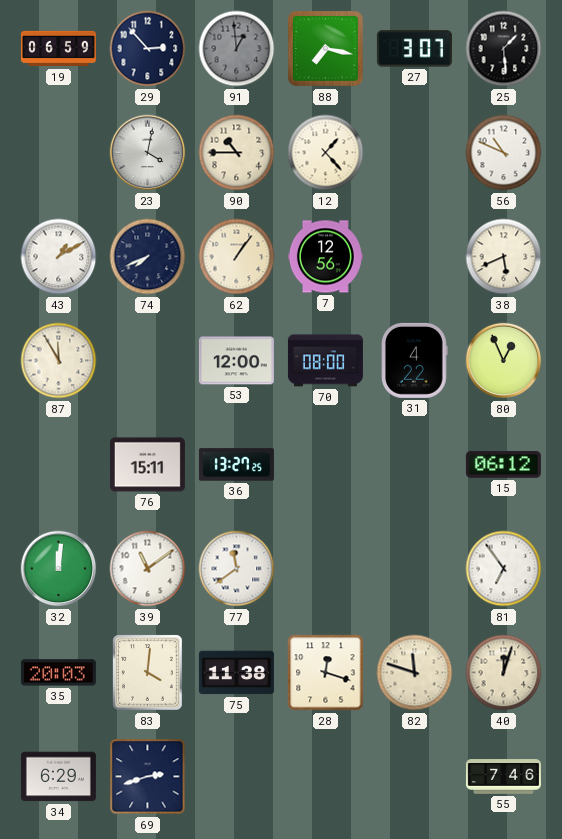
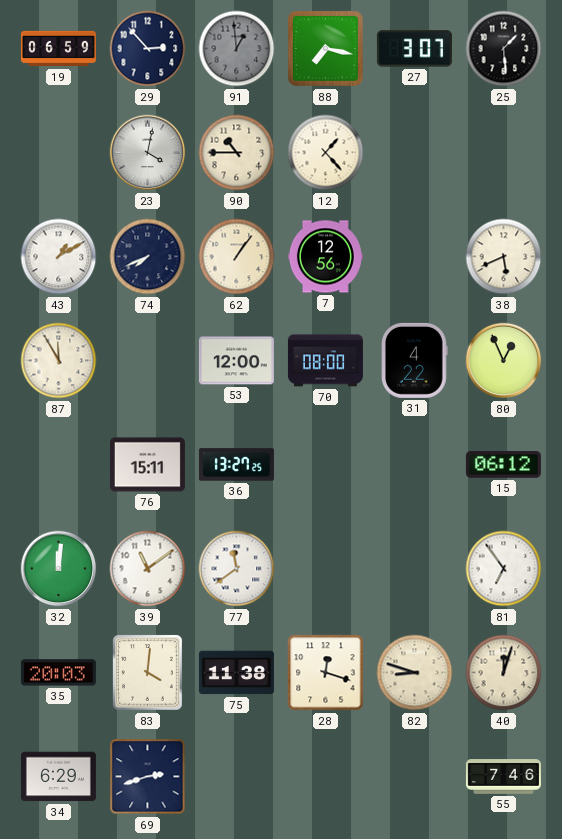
56: 10:49 -> none (504, 153)
82: 11:48 -> 8:48 (415, 673)
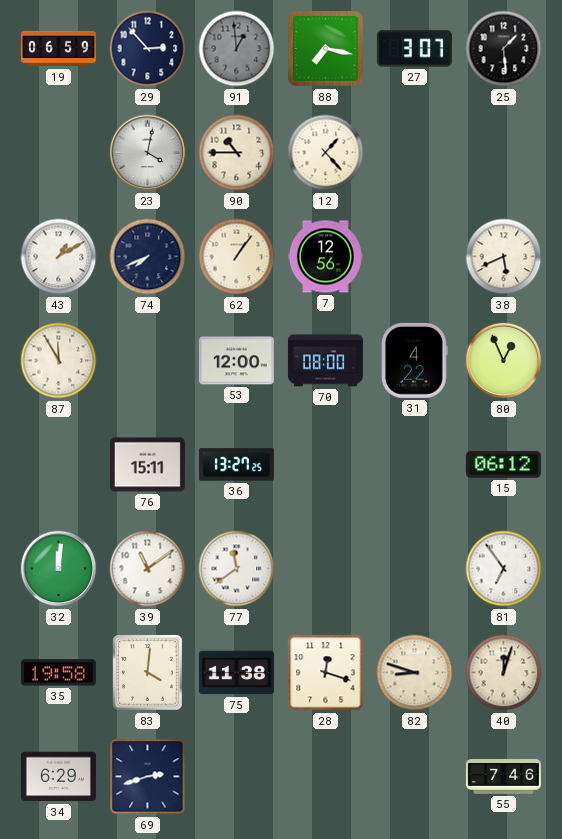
35: 20:03 -> 19:58 (58, 673)
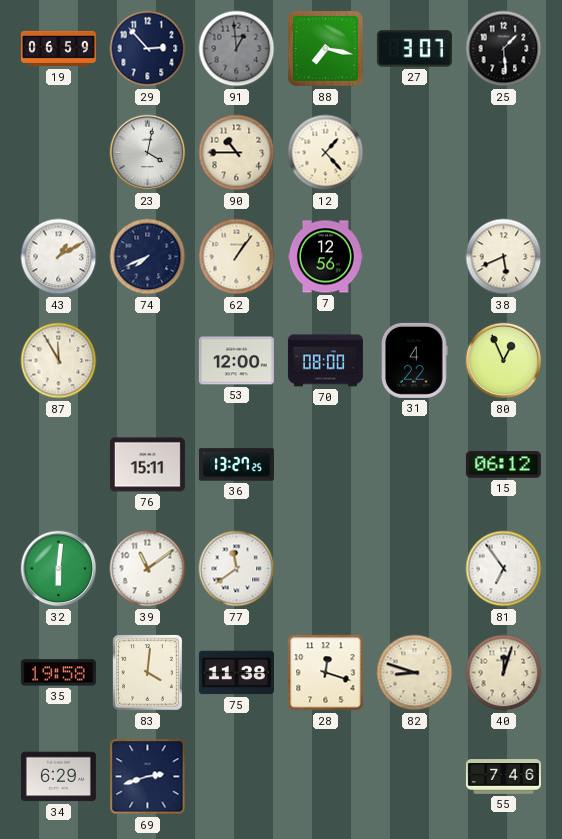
32: 12:01 -> 6:01 (59, 569)
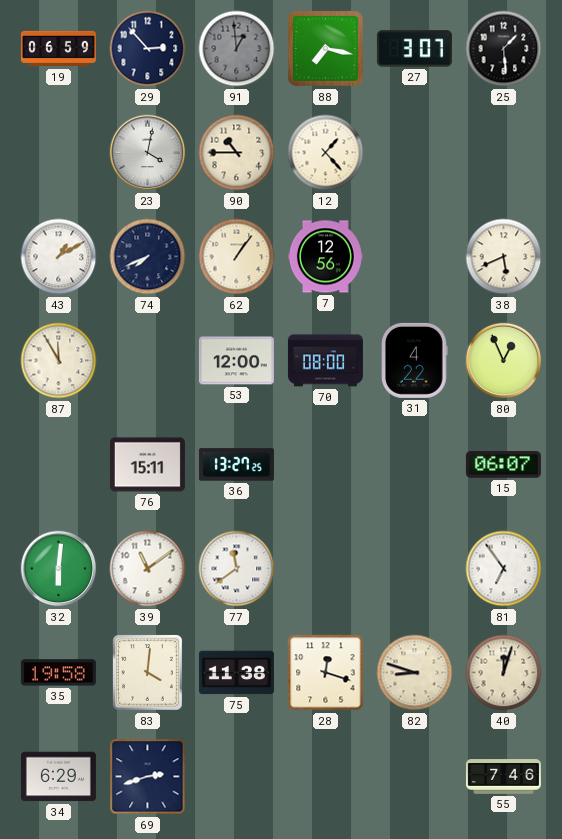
15: 06:12 -> 06:07 (503, 465)
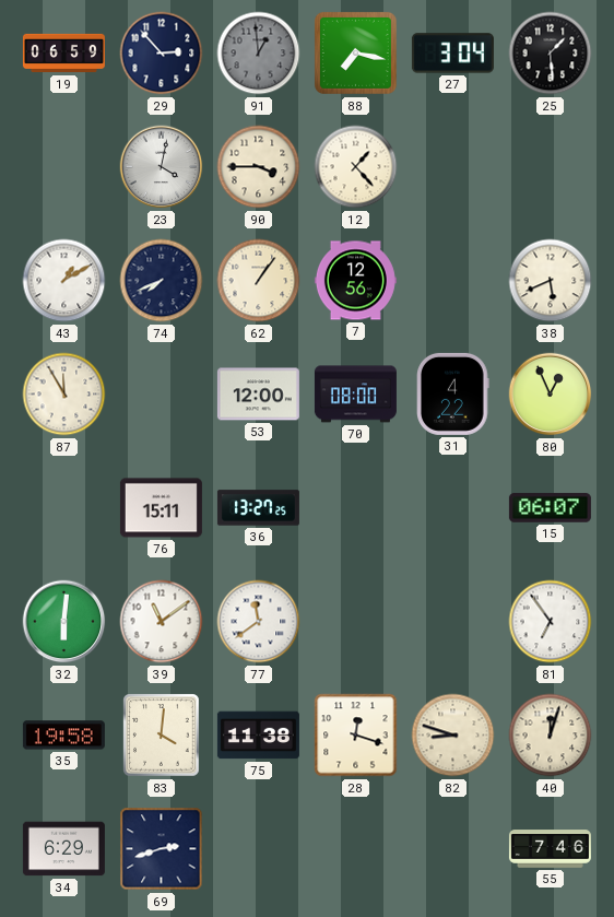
27: 3:07 -> 3:04 (452, 54)
90: 10:45 -> 3:45 (259, 167)
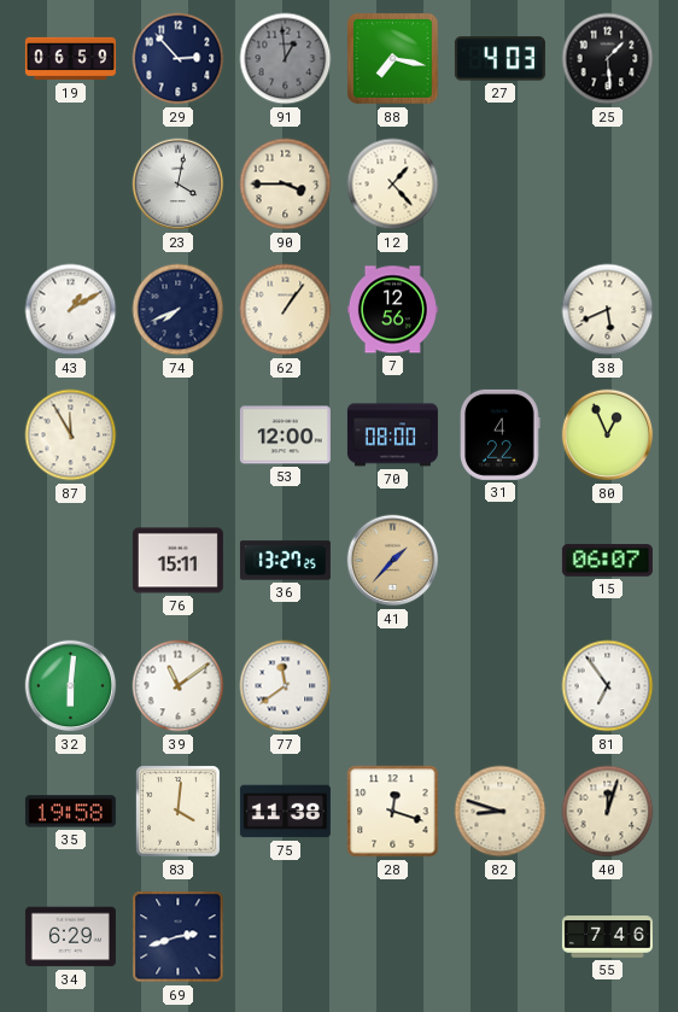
27: 3:04 -> 4:03 (499, 59)
41: none -> 1:37 (393, 561)
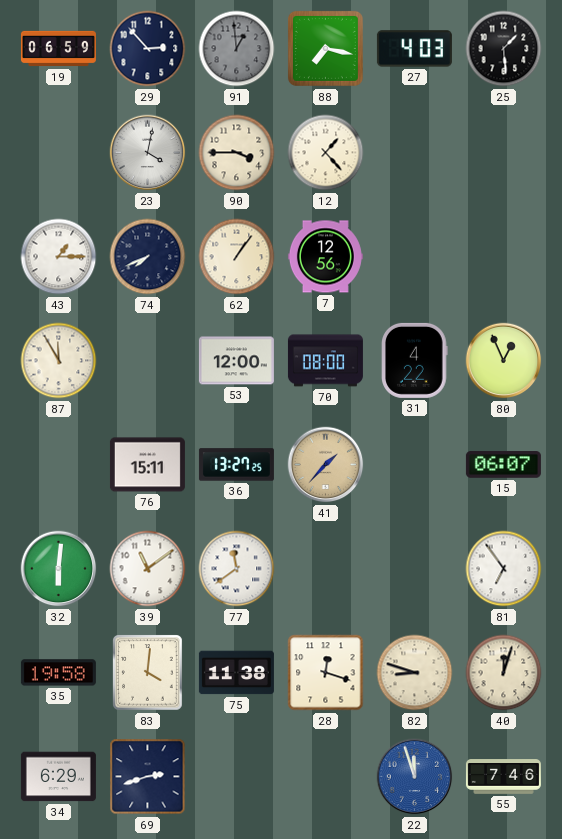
43: 1:10 -> 1:15 (59, 257)
38: 5:41 -> none (608, 310)
22: none -> 11:57 (415, 777)
